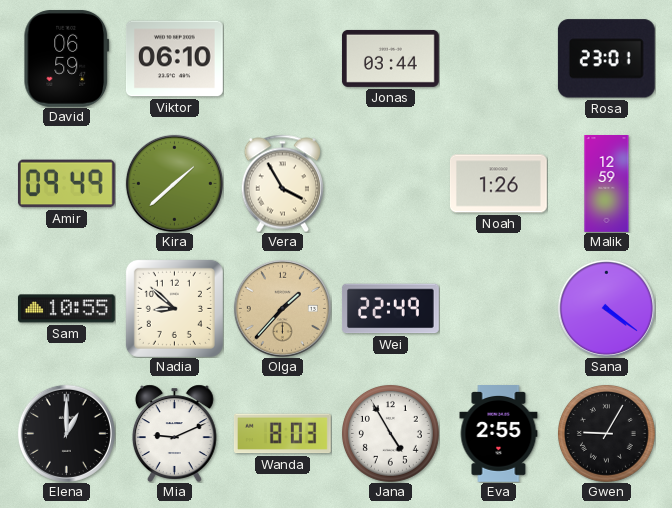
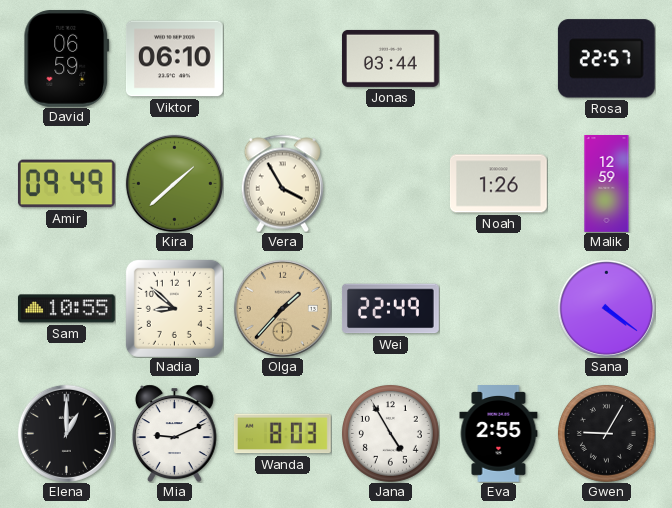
Rosa: 23:01 -> 22:57 (606, 59)
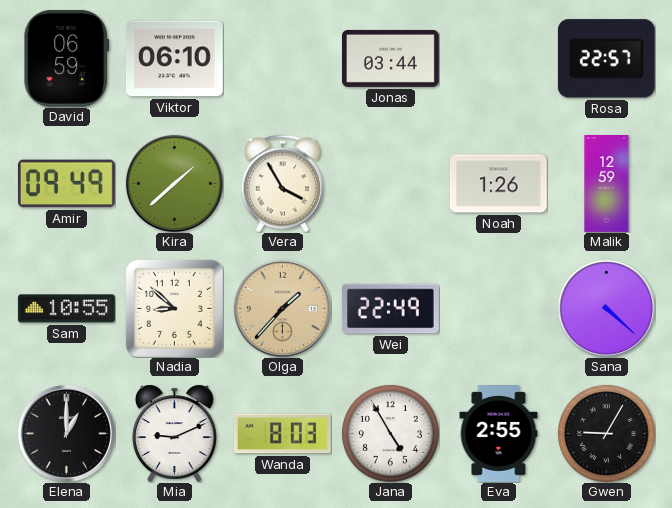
Sana: 4:21 -> 4:22 (606, 308)
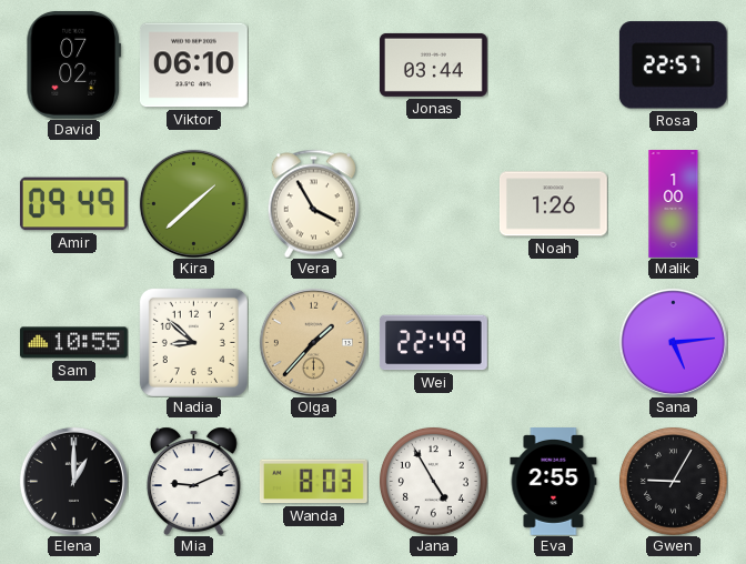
David: 06:59 -> 07:02 (74, 64)
Malik: 12:59 -> 1:00 (674, 204)
Sana: 4:22 -> 5:14 (673, 342)
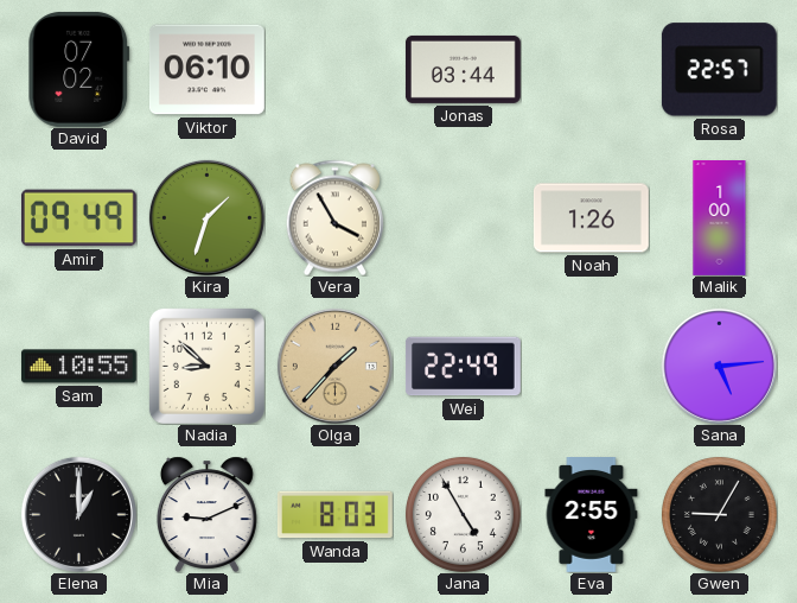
Kira: 1:38 -> 1:33 (206, 217)
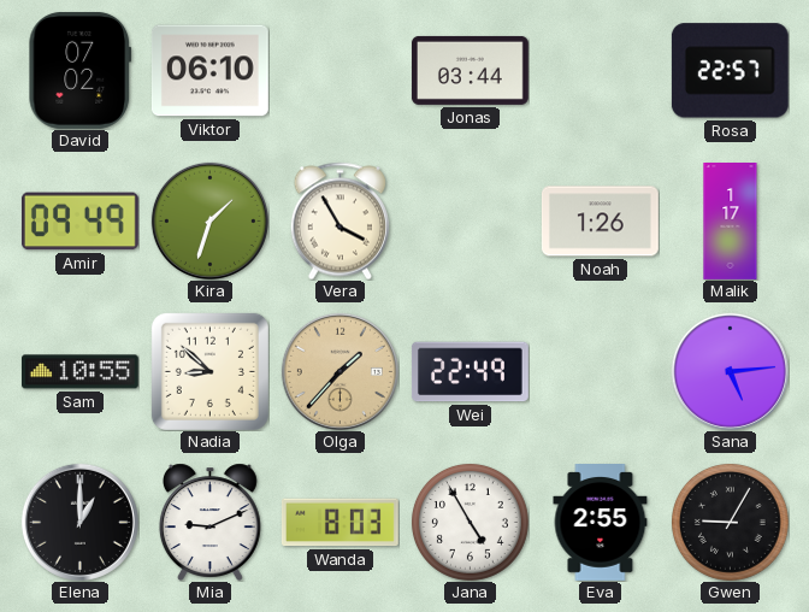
Malik: 1:00 -> 1:17 (731, 222)
